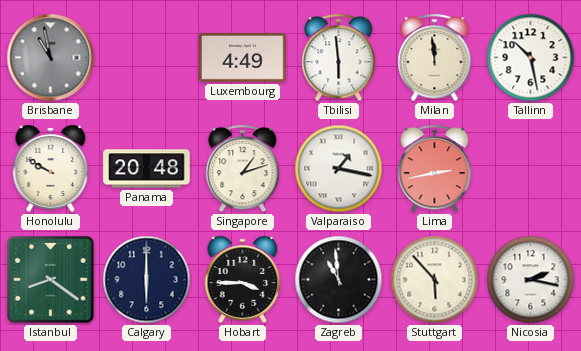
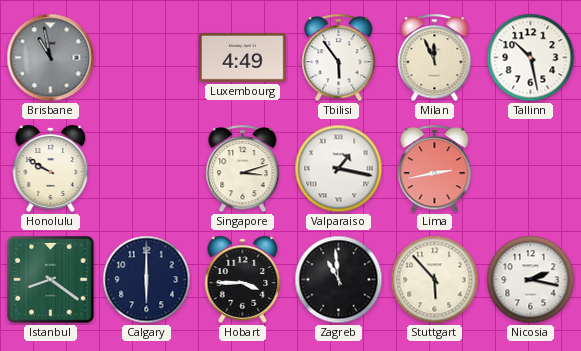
Tbilisi: 5:59 -> 5:54 (339, 58)
Milan: 11:59 -> 11:56 (435, 58)
Panama: 20:48 -> none (147, 169)
Singapore: 1:12 -> 3:12 (243, 169)
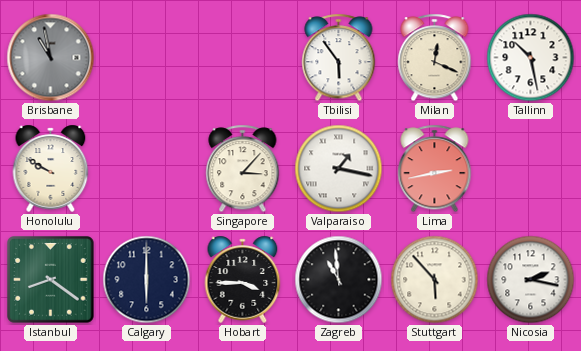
Luxembourg: 4:49 -> none (243, 57)
Milan: 11:56 -> 12:19 (435, 58)
Singapore: 3:12 -> 3:07 (243, 169)
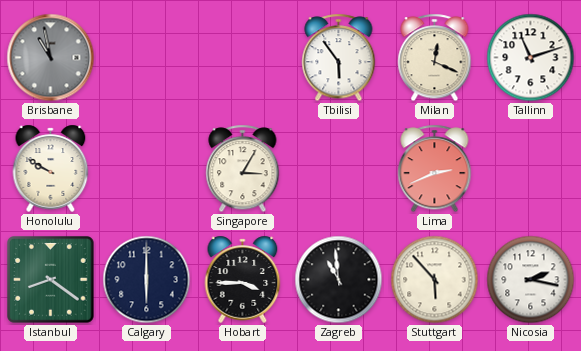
Tallinn: 10:28 -> 11:12 (531, 58)
Singapore: 3:07 -> 3:05 (243, 169)
Valparaiso: 1:17 -> none (339, 169)
Lima: 2:43 -> 2:41 (435, 169)
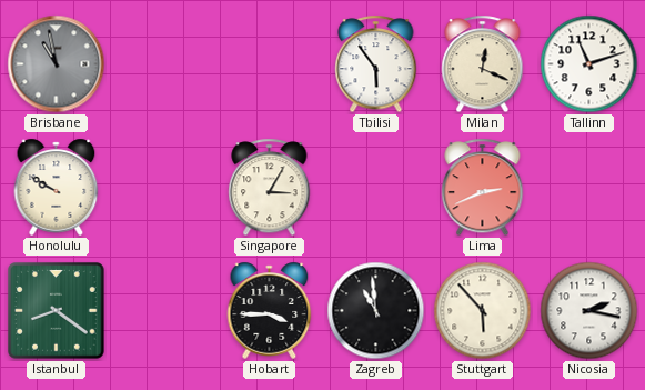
Calgary: 6:00 -> none (147, 280)
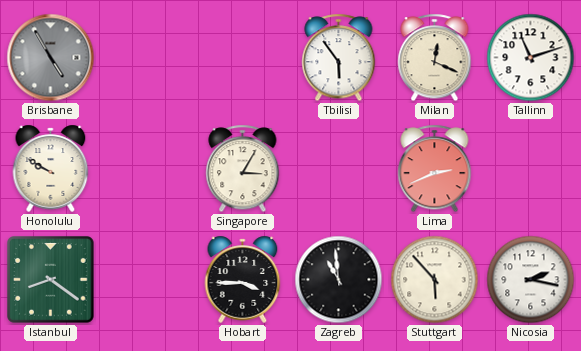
Brisbane: 10:58 -> 4:55 (51, 58)
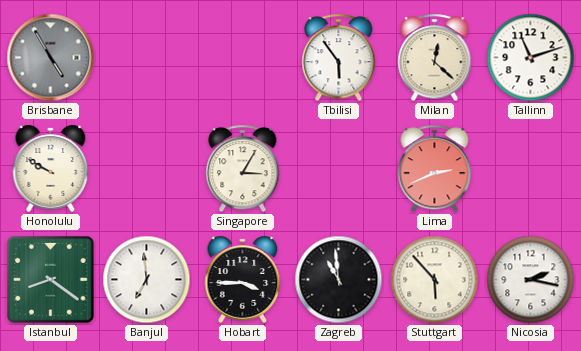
Milan: 12:19 -> 12:22 (435, 58)
Banjul: none -> 6:59 (147, 280)
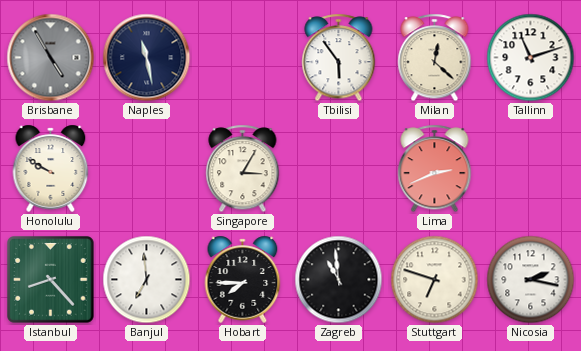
Naples: none -> 11:28 (147, 58)
Istanbul: 8:21 -> 8:23 (51, 280)
Hobart: 3:45 -> 7:45 (243, 279)
Stuttgart: 5:53 -> 6:48 (435, 280)
